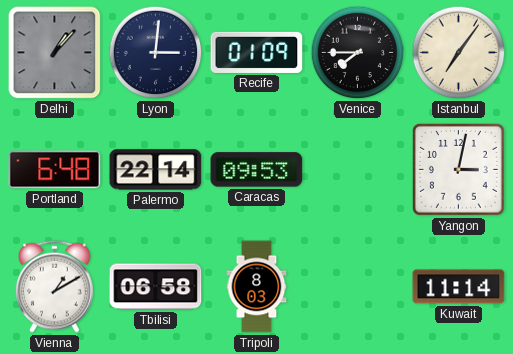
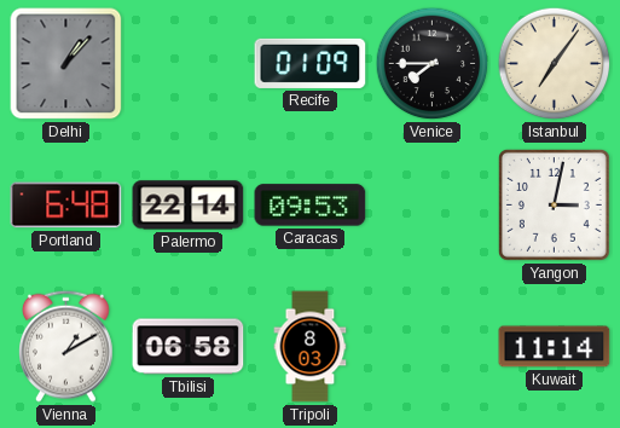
Lyon: 3:01 -> none (156, 53)
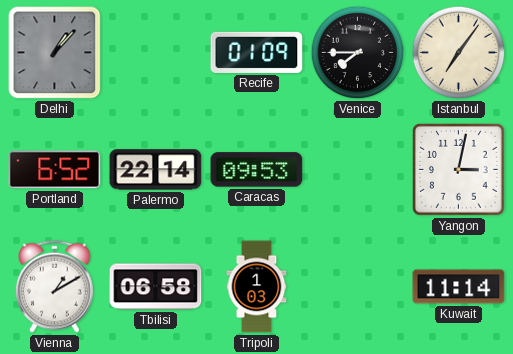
Portland: 6:48 -> 6:52 (55, 170)
Tripoli: 8:03 -> 1:03 (257, 287)
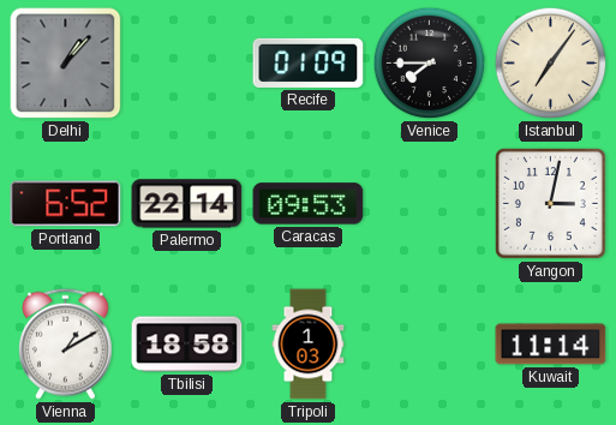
Tbilisi: 06:58 -> 18:58 (187, 345)
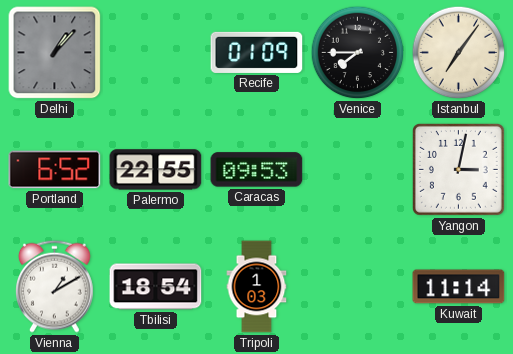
Palermo: 22:14 -> 22:55 (156, 170)
Tbilisi: 18:58 -> 18:54 (156, 287)
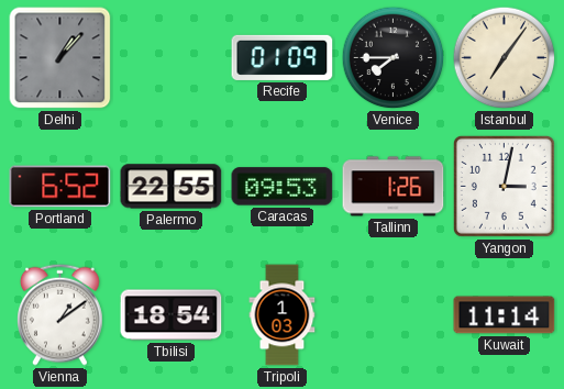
Tallinn: none -> 1:26 (394, 187)
Vienna: 1:10 -> 1:09 (60, 314)
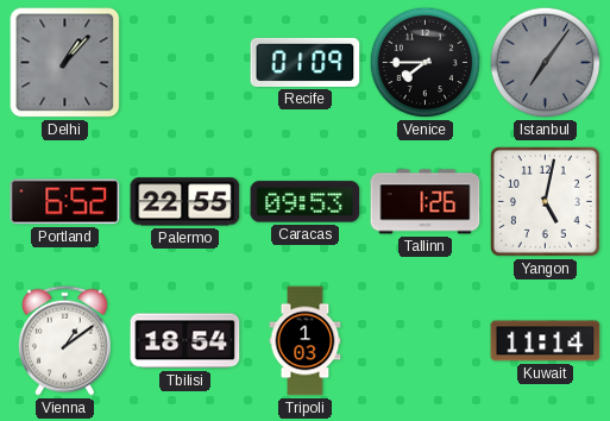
Istanbul dial: cream -> grey (546, 63)
Yangon: 3:02 -> 5:02 (545, 201)
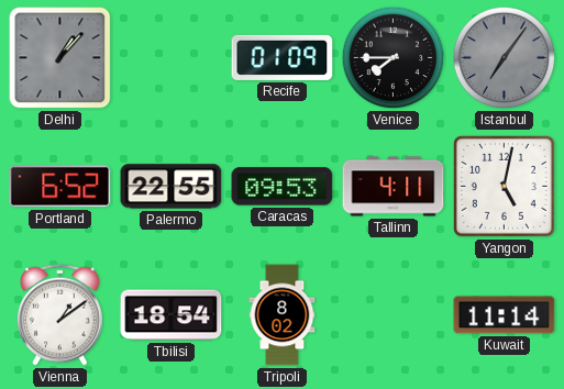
Tallinn: 1:26 -> 4:11 (394, 187)
Tripoli: 1:03 -> 8:02 (283, 315)
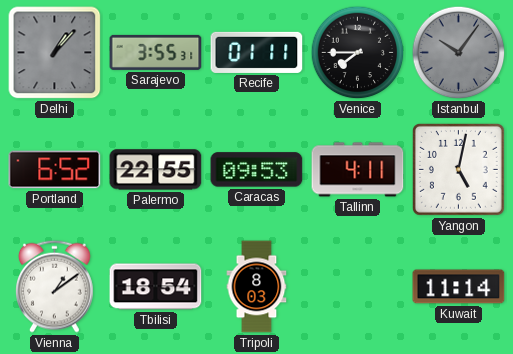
Sarajevo: none -> 3:55 (156, 52)
Recife: 01:09 -> 01:11 (257, 52)
Istanbul: 7:06 -> 10:06 (459, 53)
Tripoli: 8:02 -> 8:03 (257, 287)
